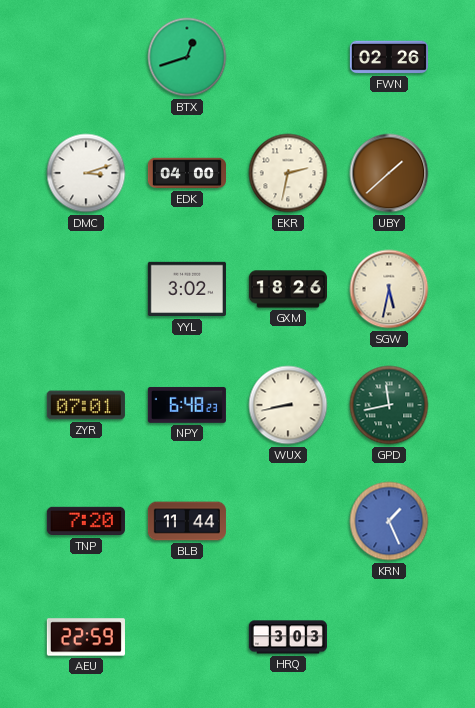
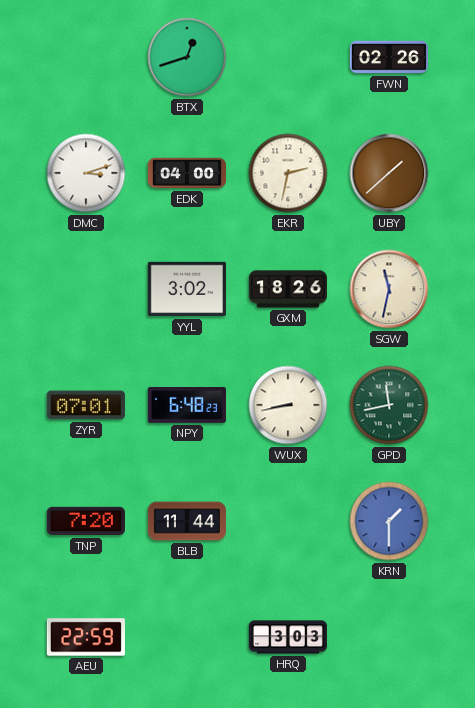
SGW: 5:32 -> 11:32 (389, 289)
KRN: 1:26 -> 1:30 (389, 521)
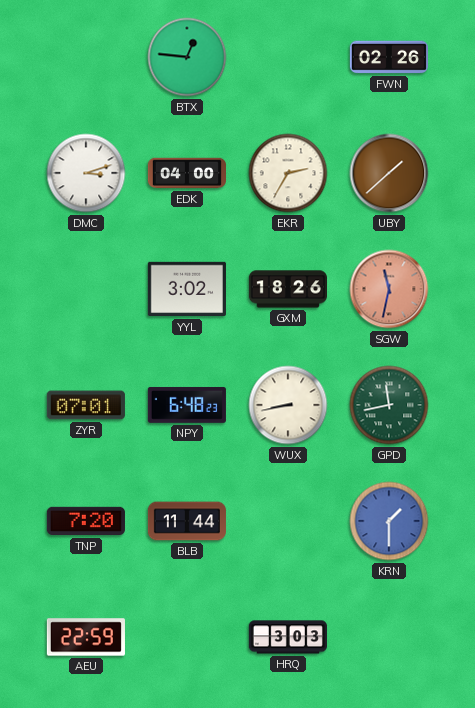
BTX: 12:42 -> 12:46 (187, 57)
EKR: 2:32 -> 2:35 (288, 173)
SGW dial: cream -> salmon (389, 289)
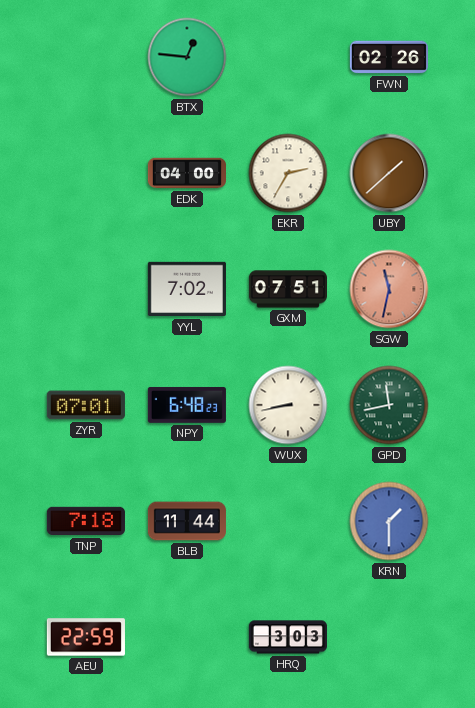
DMC: 3:12 -> none (86, 173)
YYL: 3:02 -> 7:02 (187, 289)
GXM: 18:26 -> 07:51 (287, 289)
TNP: 7:20 -> 7:18 (86, 521)
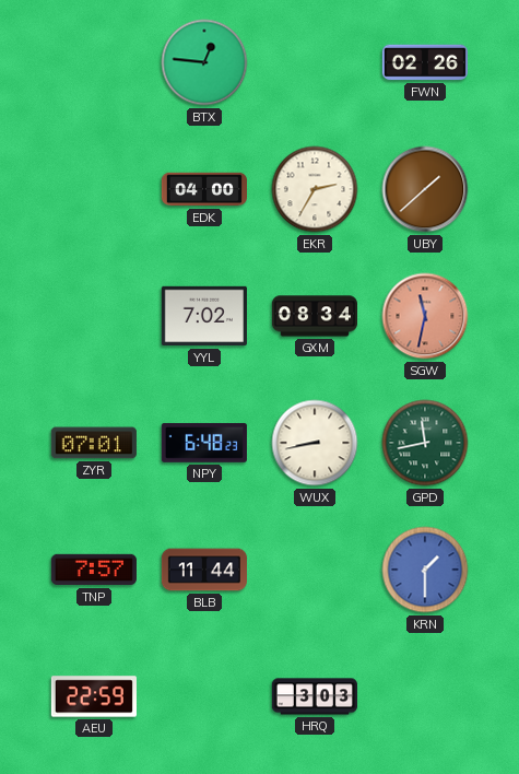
GXM: 07:51 -> 08:34 (314, 316)
TNP: 7:18 -> 7:57 (94, 570)
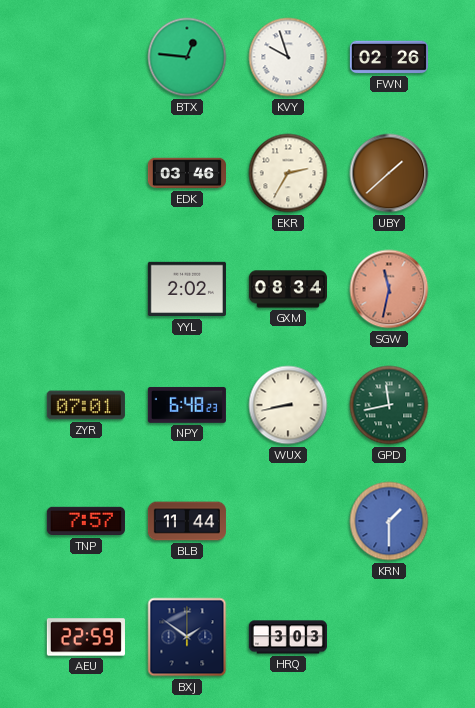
KVY: none -> 9:57 (288, 57)
EDK: 04:00 -> 03:46 (186, 173)
YYL: 7:02 -> 2:02 (187, 289)
BXJ: none -> 1:51 (187, 637)
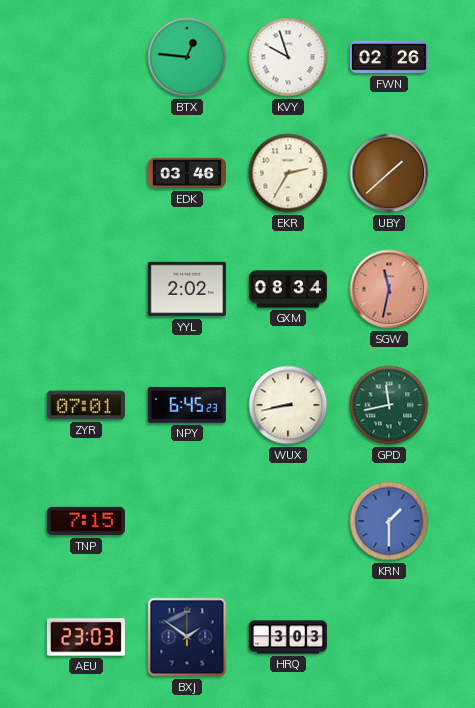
NPY: 6:48 -> 6:45 (187, 405)
TNP: 7:57 -> 7:15 (86, 521)
BLB: 11:44 -> none (186, 521)
AEU: 22:59 -> 23:03 (86, 637)
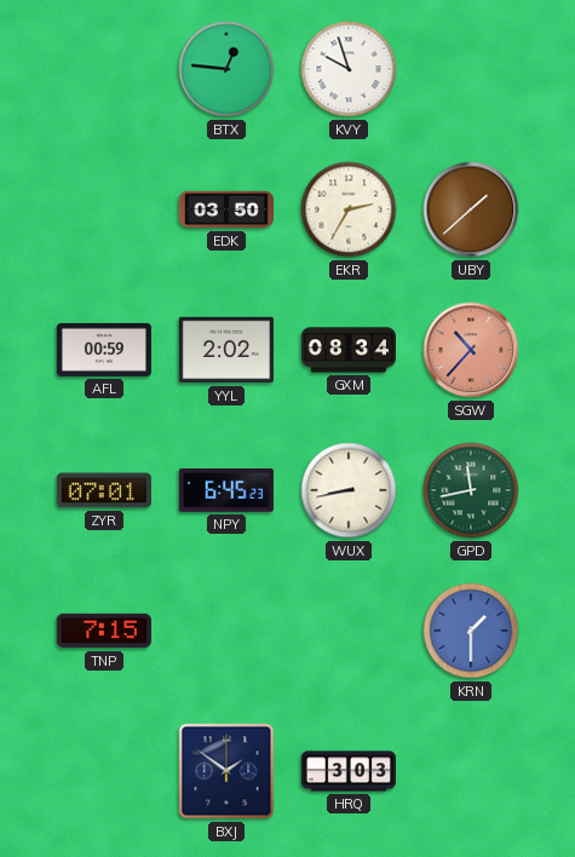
FWN: 02:26 -> none (389, 57)
EDK: 03:46 -> 03:50 (225, 209)
AFL: none -> 00:59 (104, 350)
SGW: 11:32 -> 10:37 (471, 350)
AEU: 23:03 -> none (86, 637)
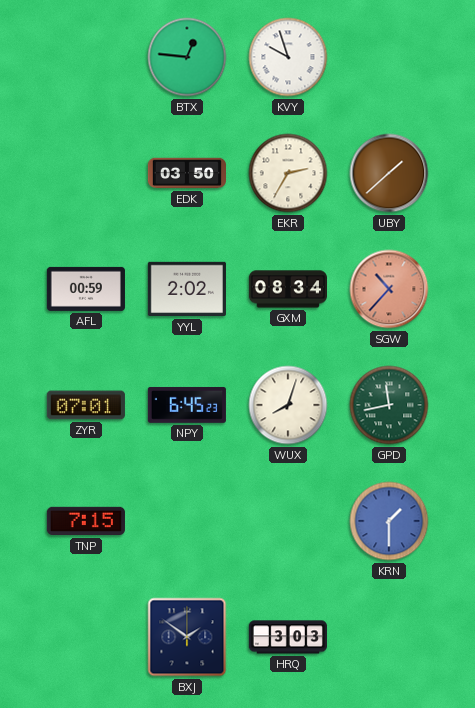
WUX: 8:43 -> 8:03 (288, 405)
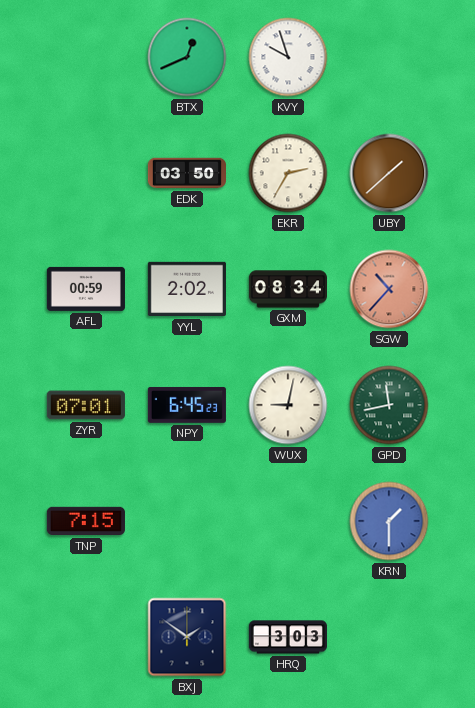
BTX: 12:46 -> 12:41 (187, 57)
WUX: 8:03 -> 9:02 (288, 405)
